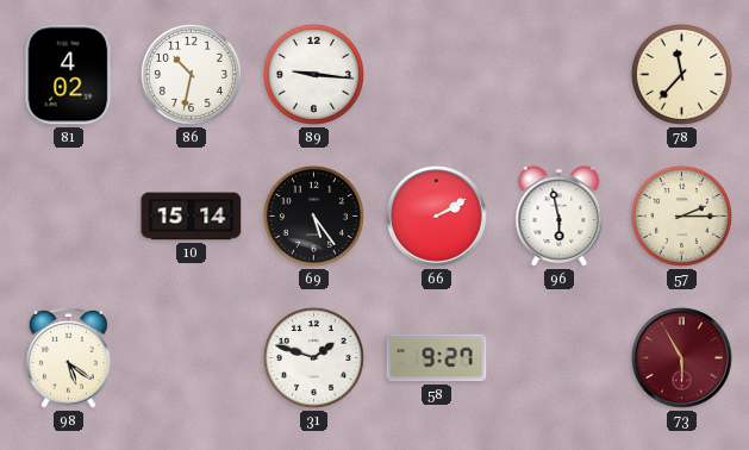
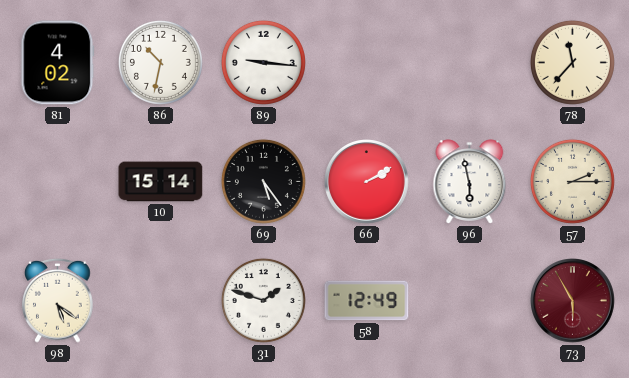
58: 9:27 -> 12:49 (367, 301)
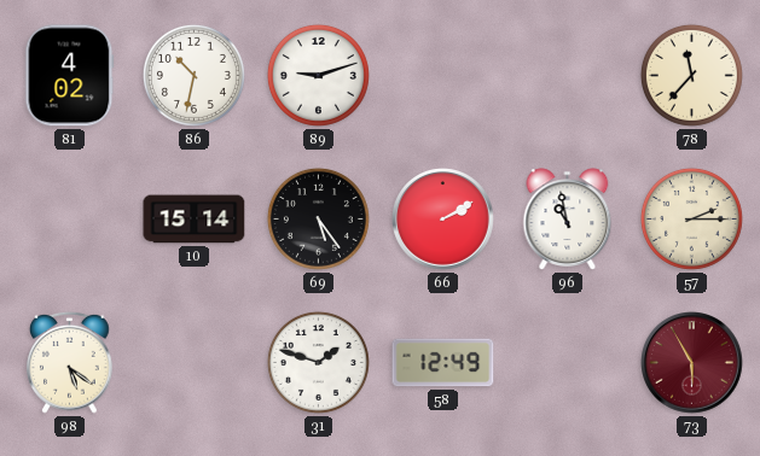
89: 9:16 -> 9:12 (318, 75)
96: 5:58 -> 10:58 (568, 220)
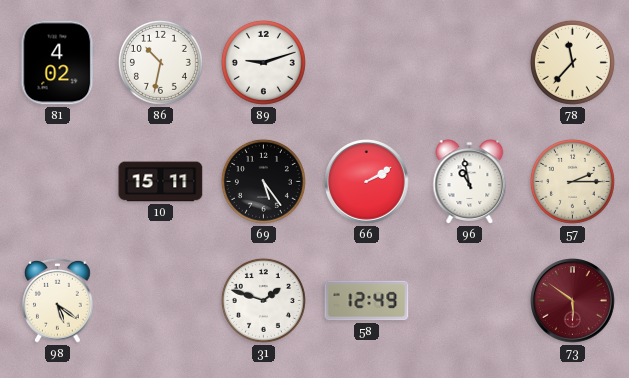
10: 15:14 -> 15:11 (161, 182)
73: 5:55 -> 5:51 (573, 301)
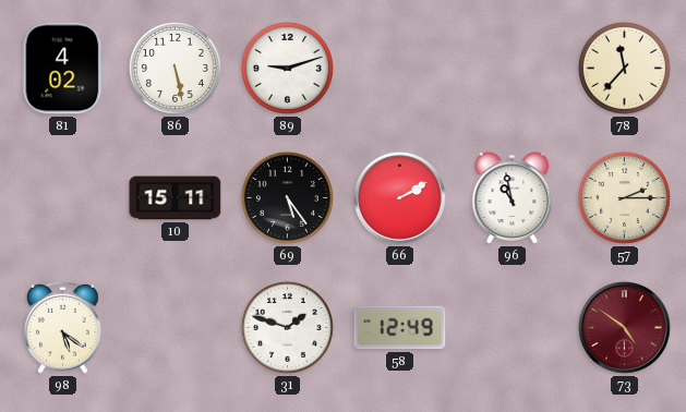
86: 10:32 -> 5:28 (174, 68)
73: 5:51 -> 4:51 (625, 328)
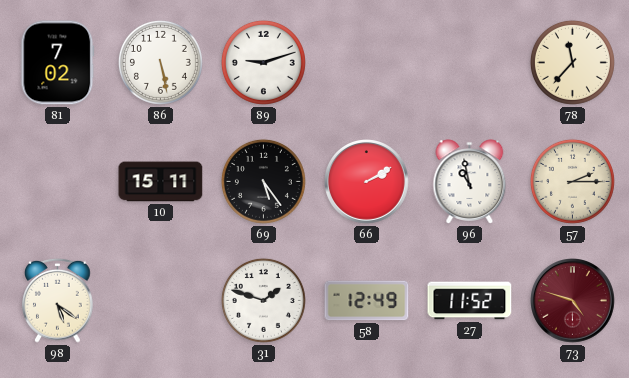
81: 4:02 -> 7:02 (58, 63)
27: none -> 11:52 (470, 301)
73: 4:51 -> 4:48 (573, 301)
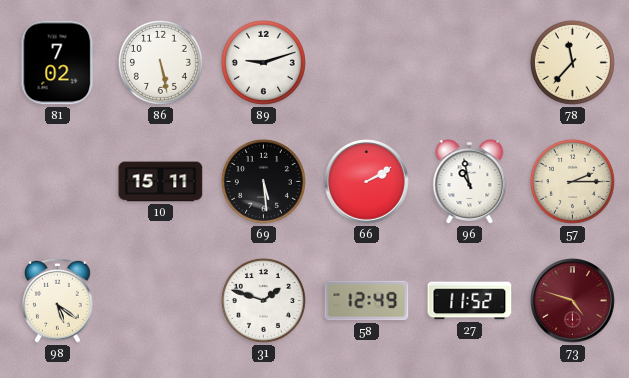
69: 5:24 -> 5:29 (263, 181)
